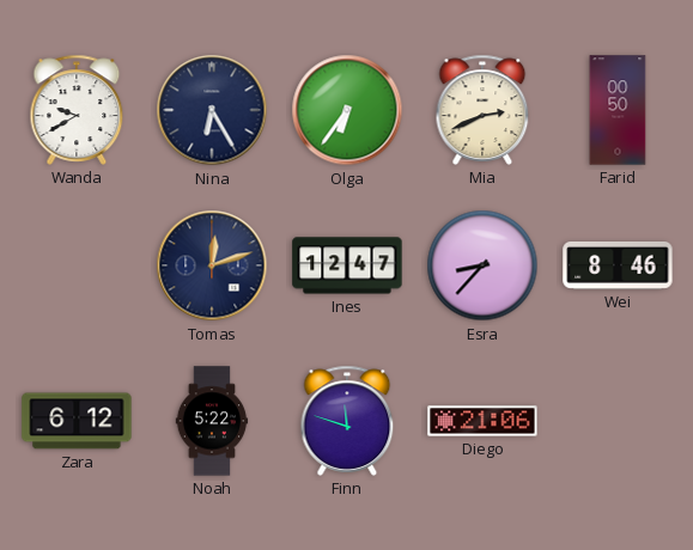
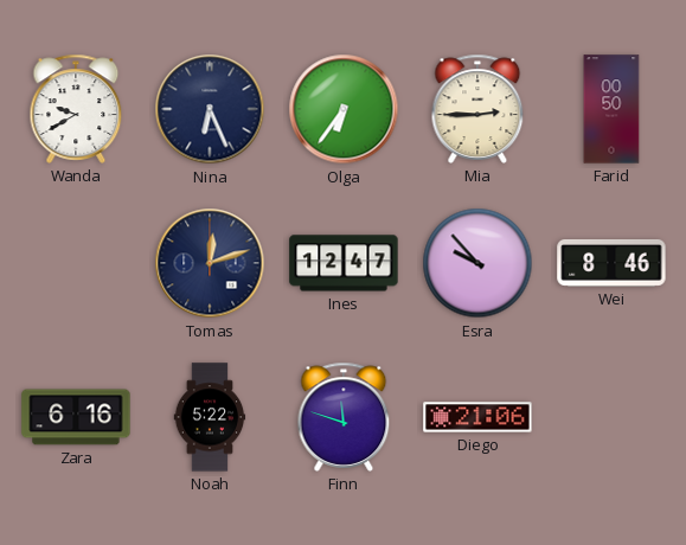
Nina: 6:25 -> 6:26 (210, 109)
Mia: 2:41 -> 2:45 (477, 109)
Esra: 8:37 -> 9:53 (477, 263)
Zara: 6:12 -> 6:16 (76, 417)
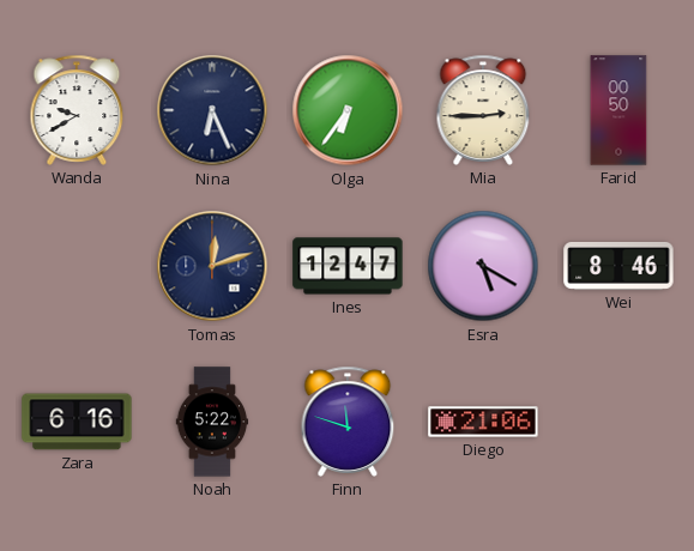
Esra: 9:53 -> 5:20 (483, 266)
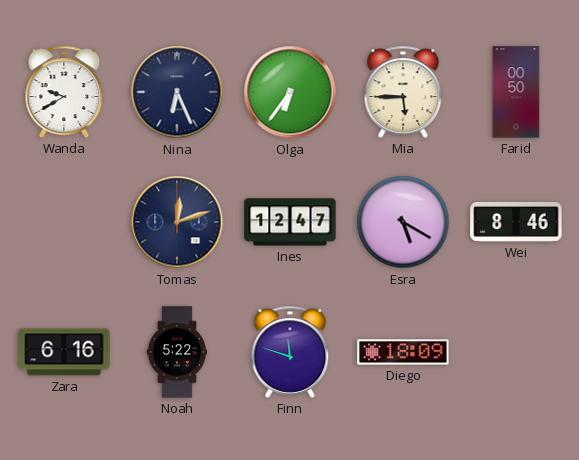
Mia: 2:45 -> 5:45 (403, 92)
Diego: 21:06 -> 18:09 (403, 352)
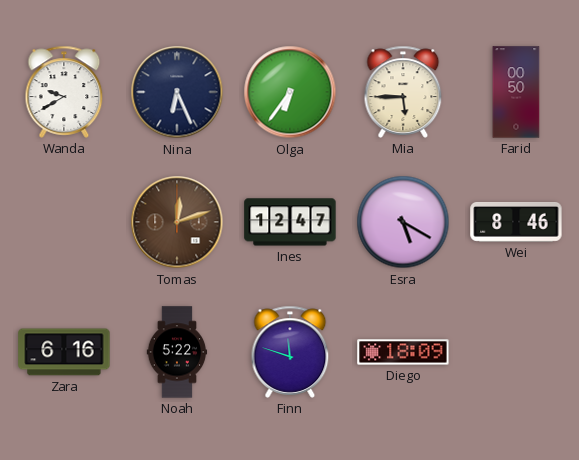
Tomas dial: navy -> brown (177, 222)
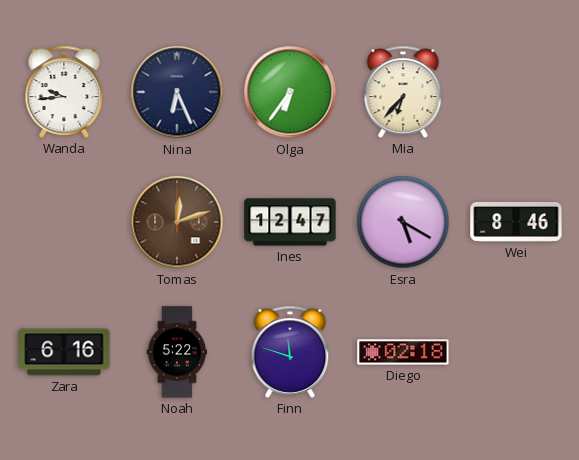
Wanda: 9:40 -> 9:44 (64, 92)
Mia: 5:45 -> 6:37 (403, 92)
Farid: 00:50 -> none (516, 92)
Diego: 18:09 -> 02:18 (403, 352)
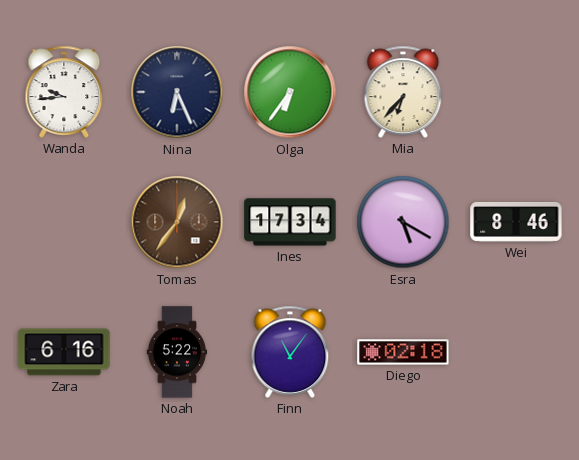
Tomas: 12:12 -> 12:36 (177, 222)
Ines: 12:47 -> 17:34 (290, 222)
Finn: 11:48 -> 11:06 (290, 352)
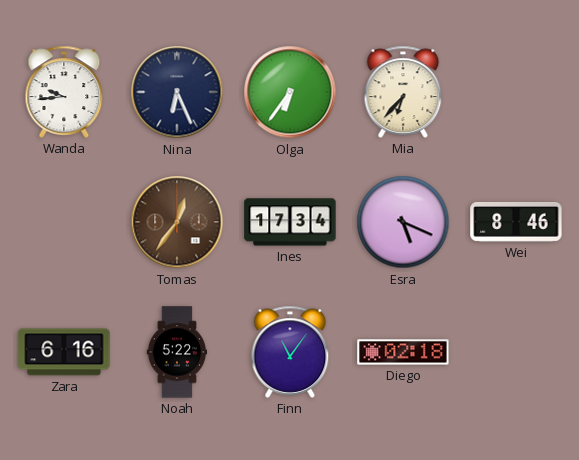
Esra: 5:20 -> 5:19 (403, 222)
